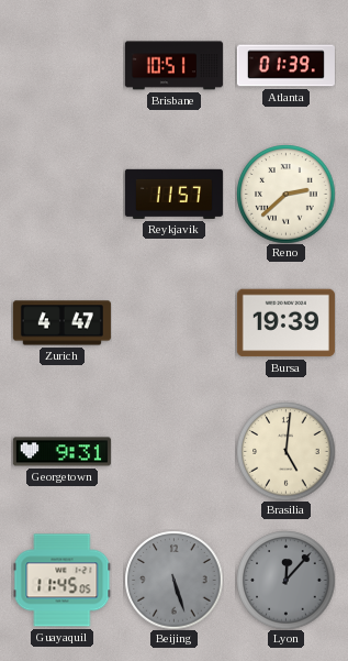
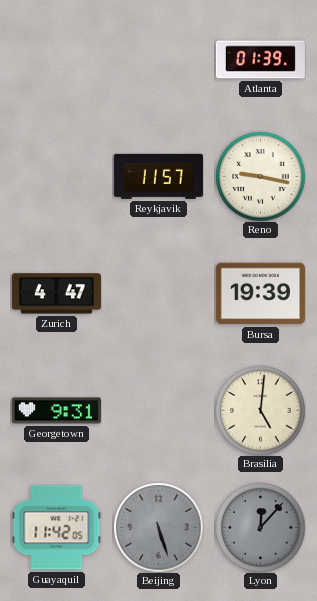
Brisbane: 10:51 -> none (173, 66)
Reno: 2:38 -> 9:17 (260, 176)
Guayaquil: 11:45 -> 11:42 (56, 528)
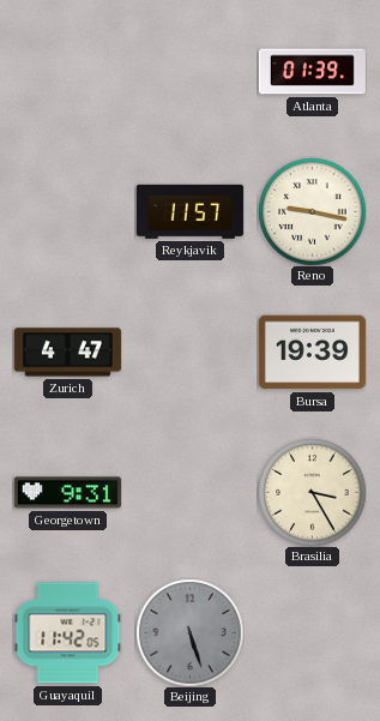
Brasilia: 5:01 -> 3:25 (312, 492)
Lyon: 12:07 -> none (260, 527)
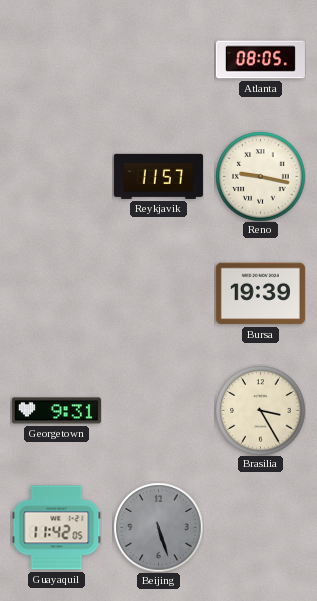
Atlanta: 01:39 -> 08:05 (260, 60)
Zurich: 4:47 -> none (67, 353)
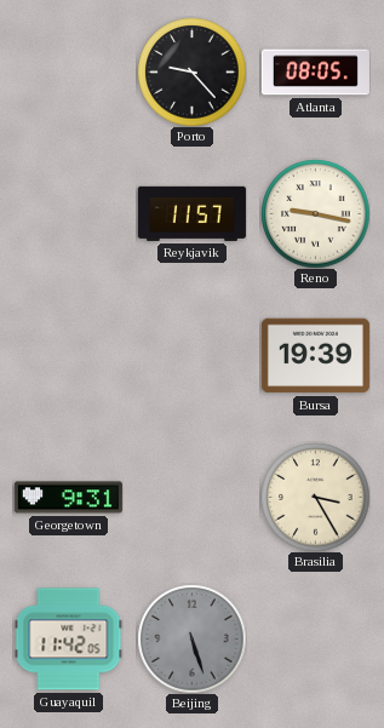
Porto: none -> 9:23 (191, 71)
